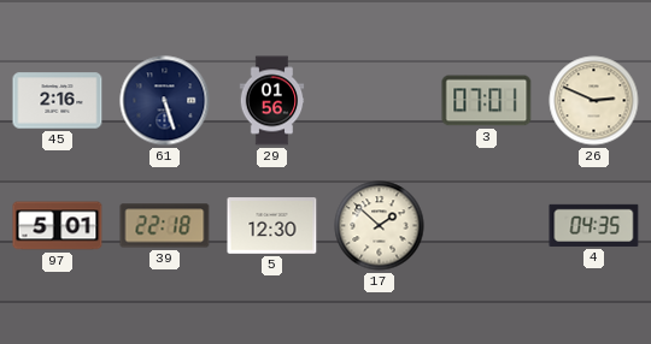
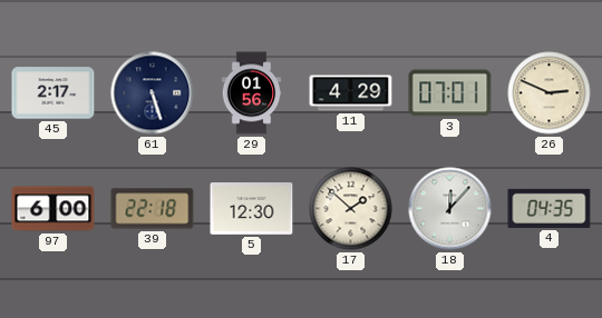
45: 2:16 -> 2:17 (54, 93)
11: none -> 4:29 (351, 93)
97: 5:01 -> 6:00 (54, 209)
18: none -> 12:07 (450, 209)
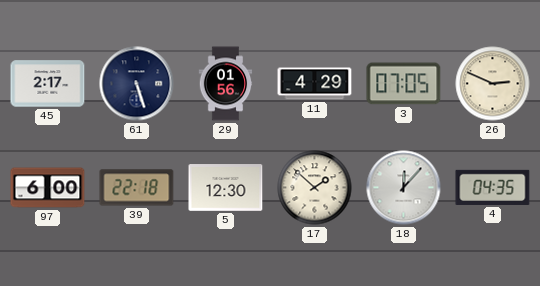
3: 07:01 -> 07:05 (404, 84)
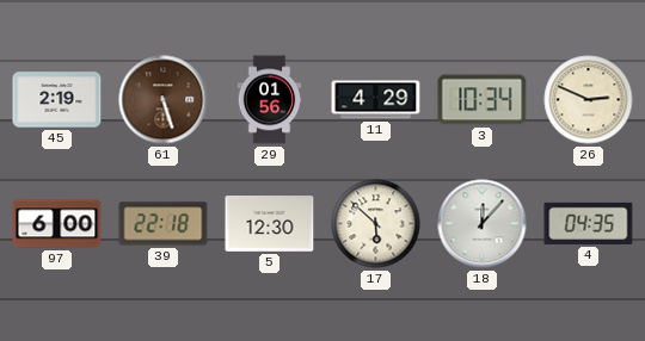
45: 2:17 -> 2:19 (57, 100)
61 dial: navy -> brown (164, 100)
3: 07:05 -> 10:34 (483, 100)
17: 1:52 -> 5:52 (376, 224)
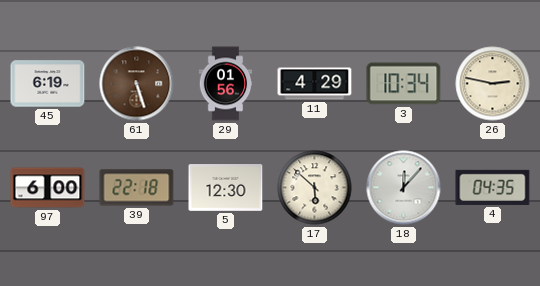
45: 2:19 -> 6:19 (48, 84)
26: 2:49 -> 2:47 (493, 84)
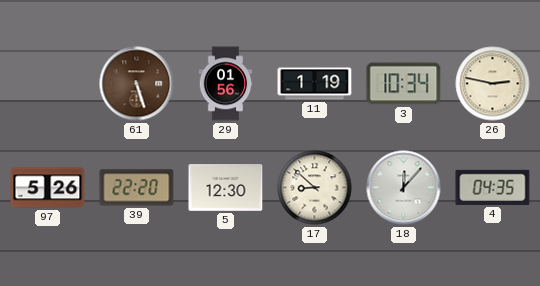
45: 6:19 -> none (48, 84)
11: 4:29 -> 1:19 (315, 84)
97: 6:00 -> 5:26 (48, 188)
39: 22:18 -> 22:20 (137, 188)
17: 5:52 -> 8:52 (315, 188)
